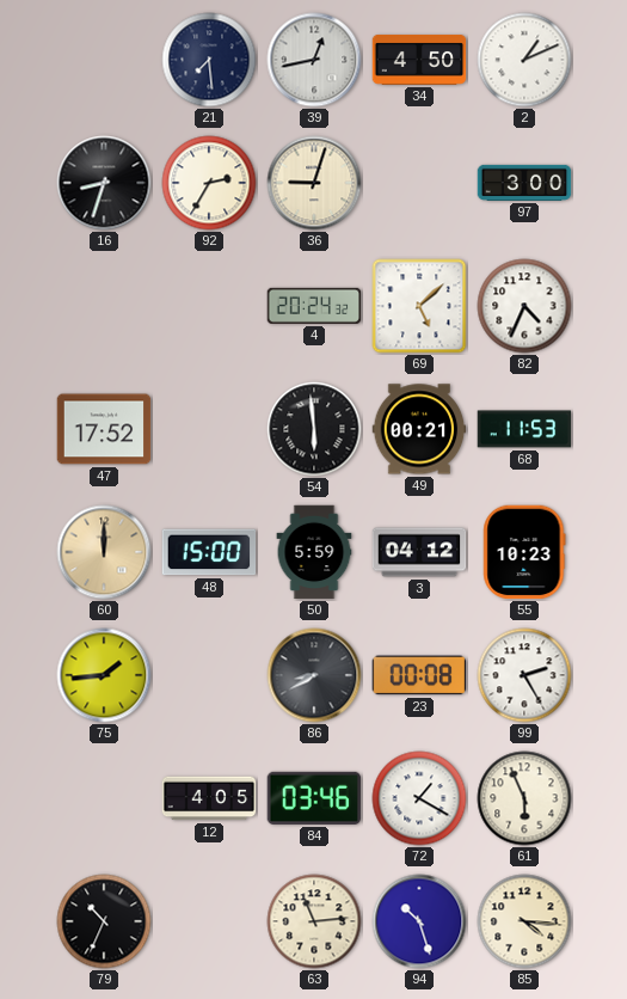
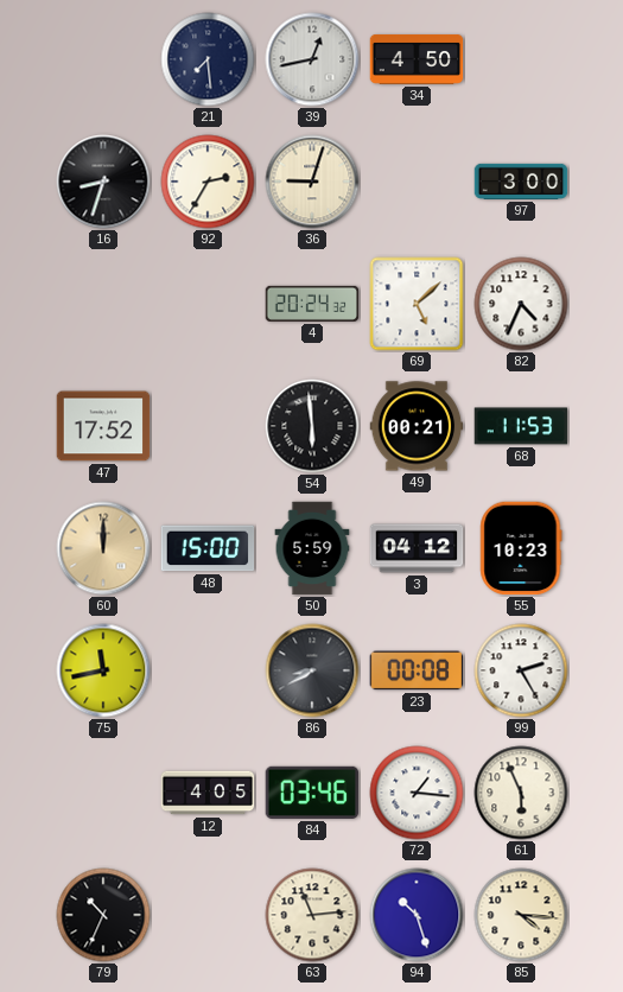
2: 1:11 -> none (524, 60)
75: 1:44 -> 11:43 (103, 670)
72: 1:20 -> 1:16 (417, 793)
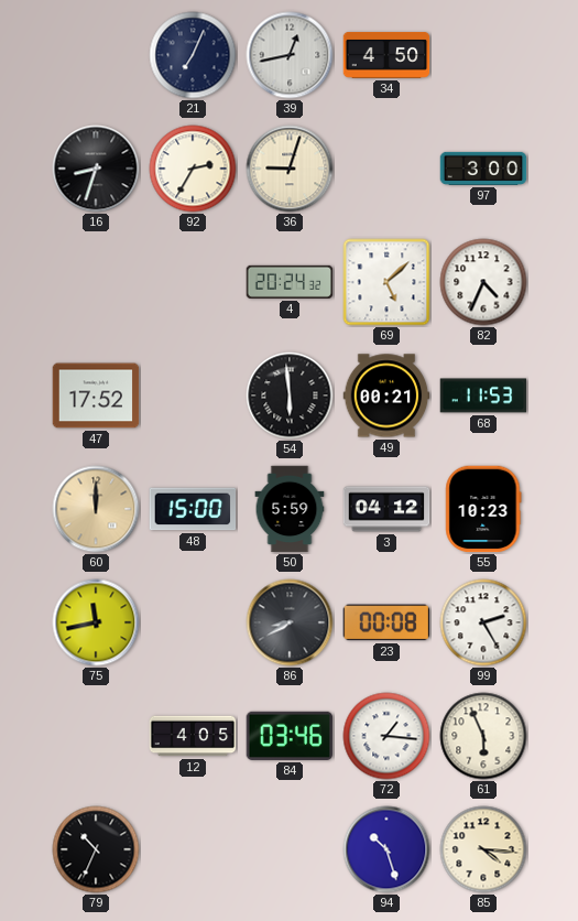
21: 7:29 -> 7:04 (193, 55)
63: 11:14 -> none (312, 915)
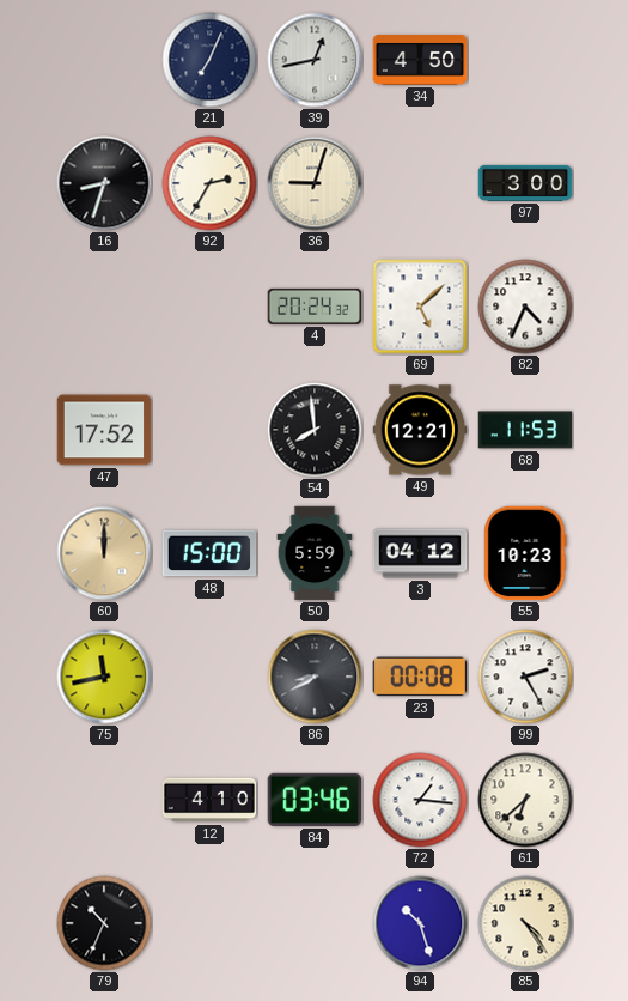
54: 5:59 -> 7:59 (315, 430)
49: 00:21 -> 12:21 (420, 430)
12: 4:05 -> 4:10 (209, 800)
61: 5:56 -> 6:38 (525, 800)
85: 4:16 -> 4:24 (525, 923)
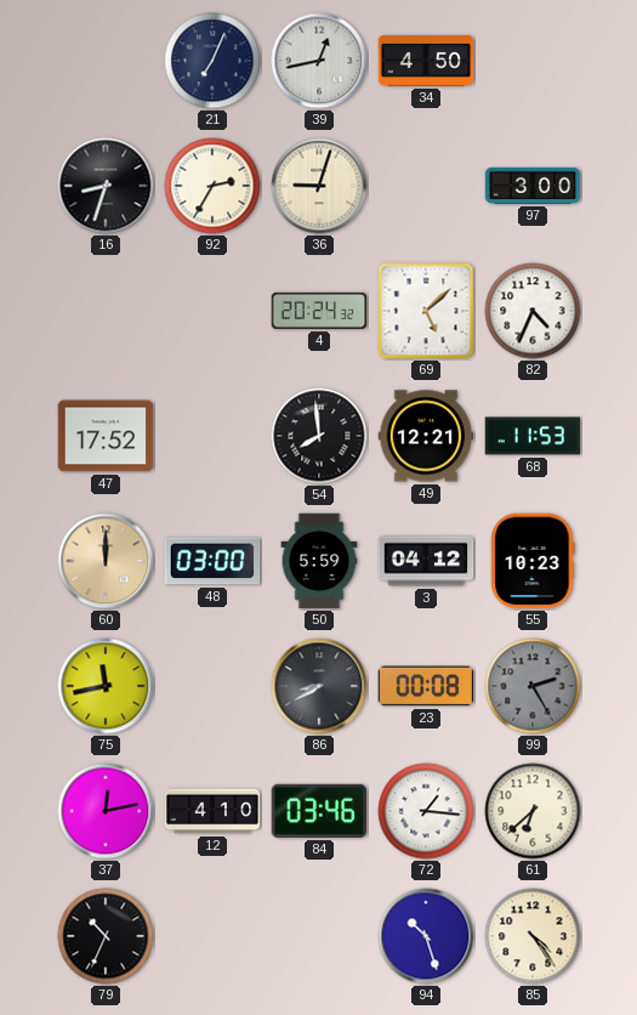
48: 15:00 -> 03:00 (212, 561)
99 dial: white -> grey (533, 686)
37: none -> 12:13 (106, 811)
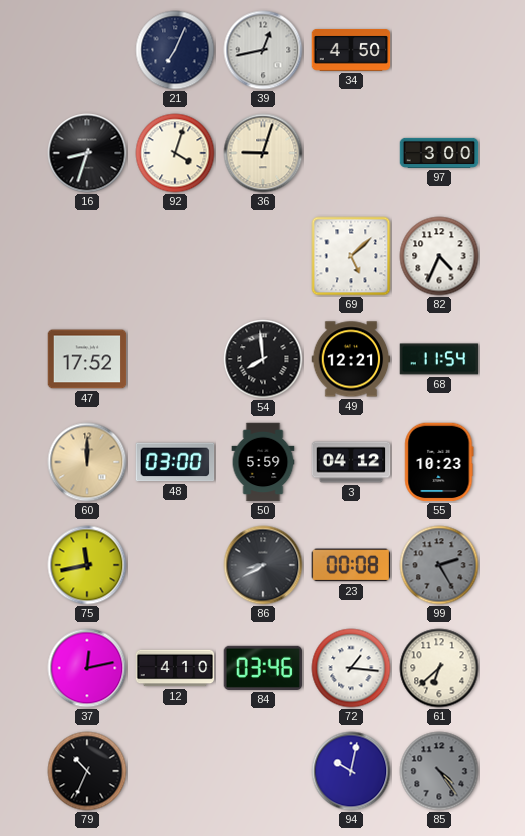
92: 2:35 -> 4:03 (175, 153)
4: 20:24 -> none (319, 311)
68: 11:53 -> 11:54 (439, 359)
94: 10:27 -> 10:02 (351, 771)
85 dial: cream -> grey (439, 771)
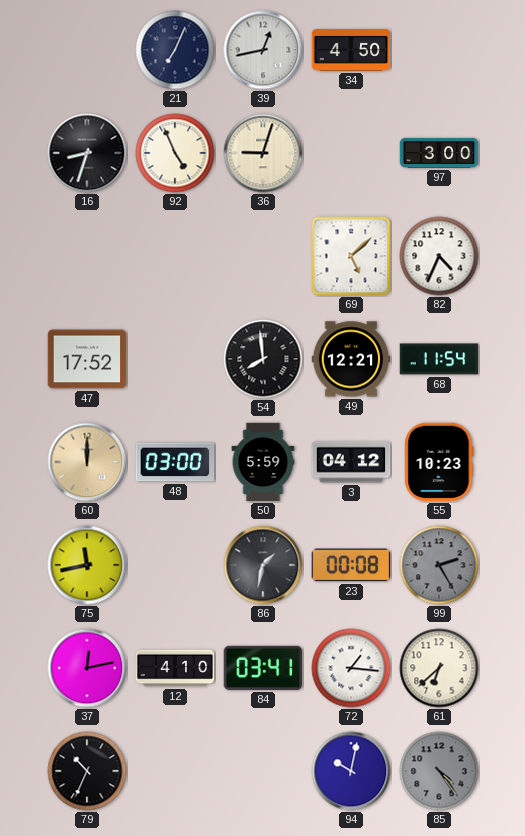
92: 4:03 -> 4:56 (175, 153)
86: 8:40 -> 1:32 (263, 565)
84: 03:46 -> 03:41 (263, 668)
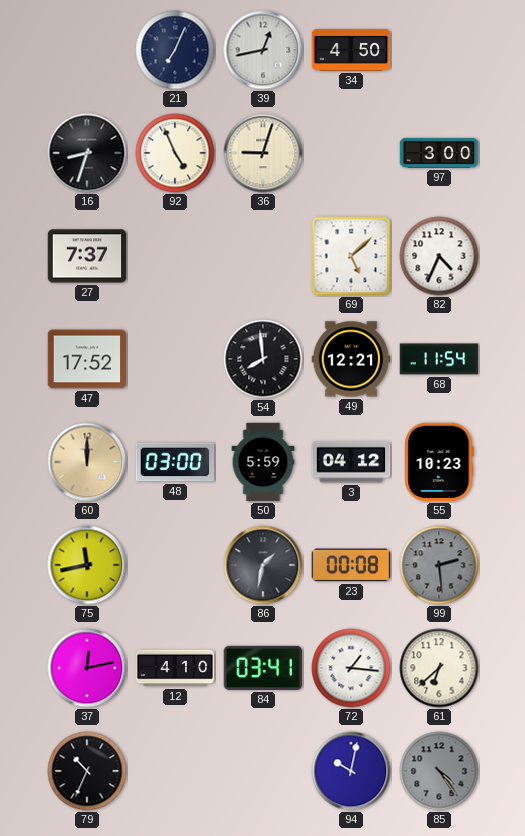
27: none -> 7:37 (87, 256)
99: 2:25 -> 2:29 (439, 565)
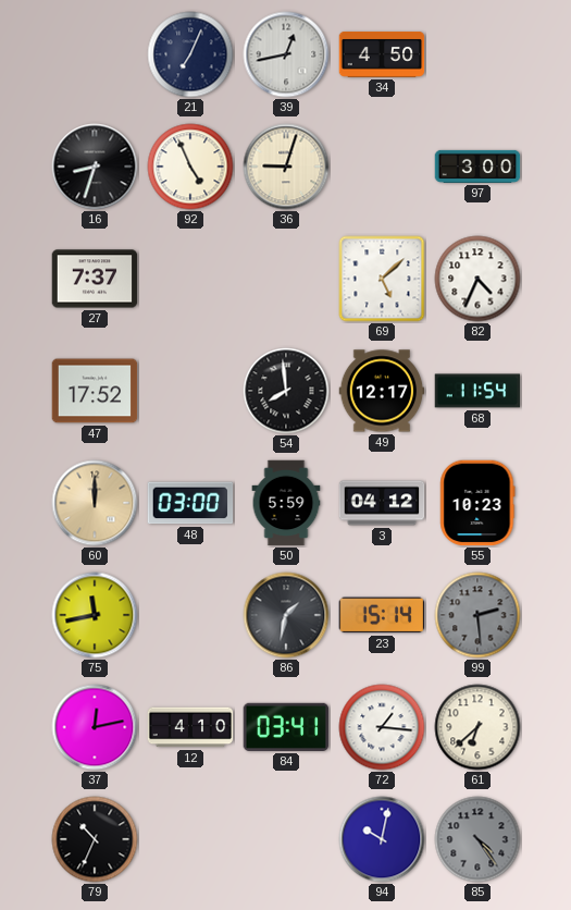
49: 12:21 -> 12:17 (382, 391)
23: 00:08 -> 15:14 (382, 615)
